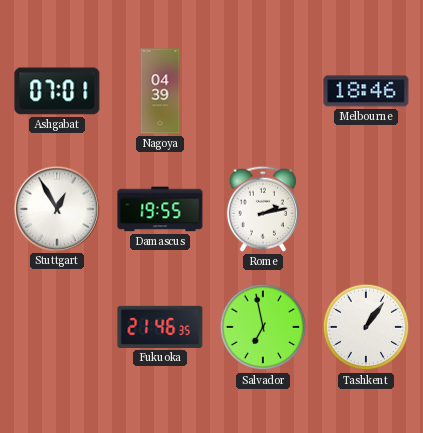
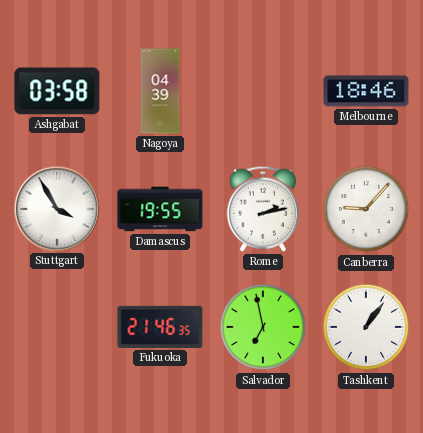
Ashgabat: 07:01 -> 03:58 (57, 91)
Stuttgart: 12:55 -> 3:55 (56, 208)
Canberra: none -> 9:07 (366, 209)
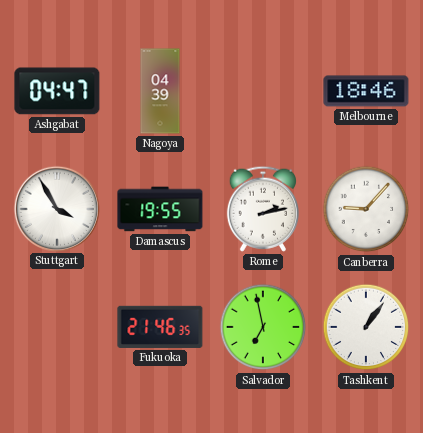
Ashgabat: 03:58 -> 04:47 (57, 91)
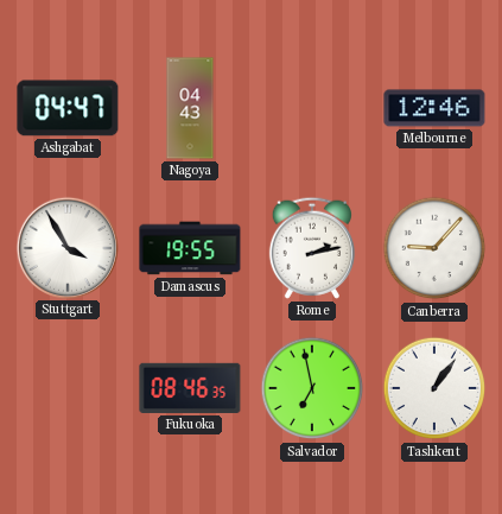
Nagoya: 04:39 -> 04:43 (190, 108)
Melbourne: 18:46 -> 12:46 (434, 108)
Fukuoka: 21:46 -> 08:46 (190, 388)
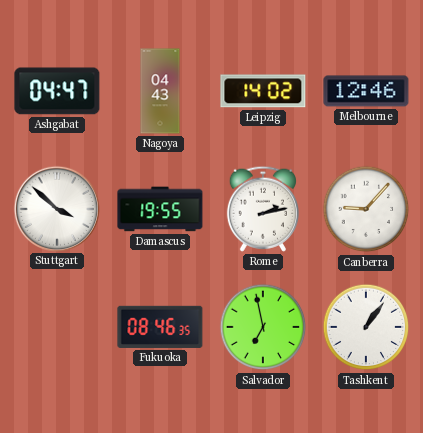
Leipzig: none -> 14:02 (263, 91)
Stuttgart: 3:55 -> 3:52 (56, 208)
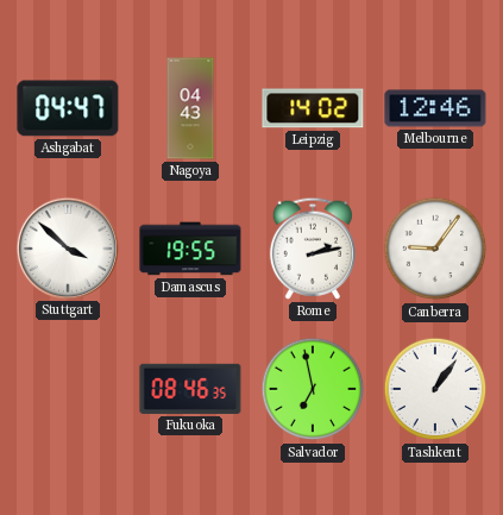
Canberra: 9:07 -> 9:06 (435, 249)
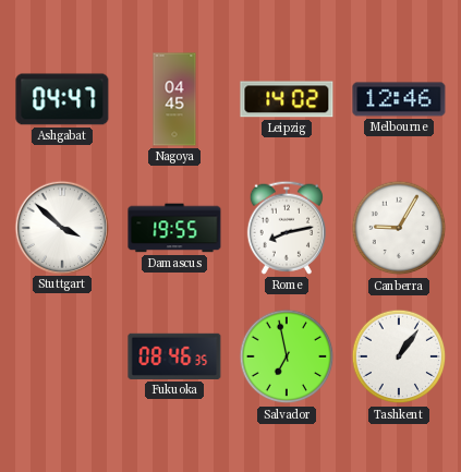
Nagoya: 04:43 -> 04:45 (174, 99)
Rome: 2:13 -> 8:13 (287, 228)
Canberra: 9:06 -> 9:05 (399, 228)
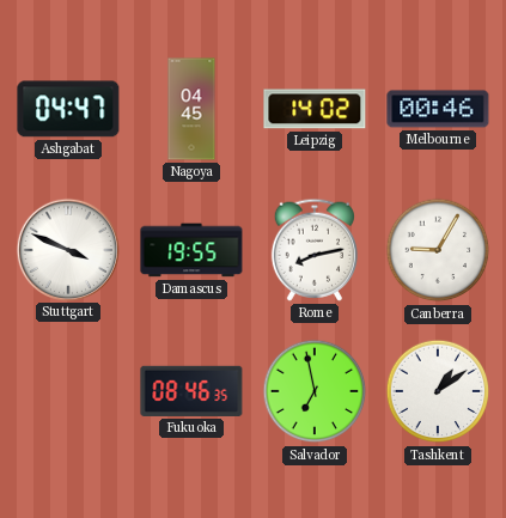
Melbourne: 12:46 -> 00:46 (438, 109)
Stuttgart: 3:52 -> 3:49 (67, 249)
Tashkent: 1:06 -> 1:09 (438, 391)
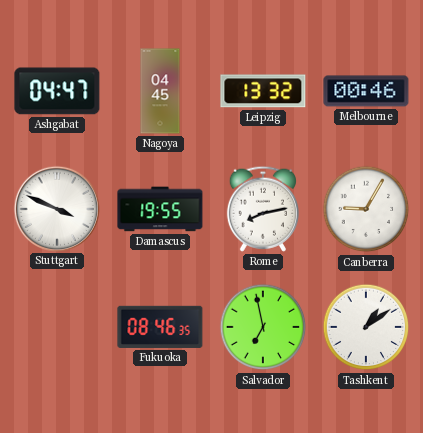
Leipzig: 14:02 -> 13:32 (263, 91)
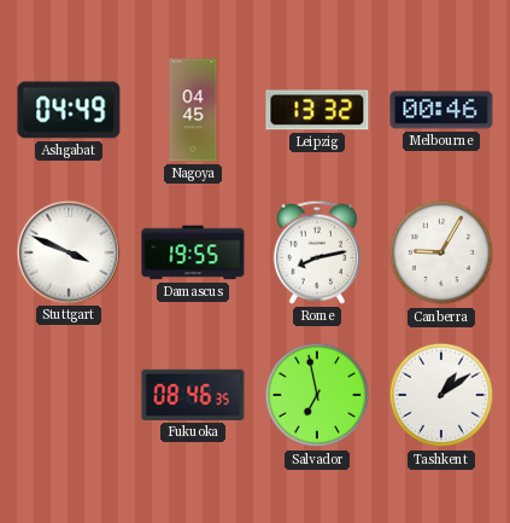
Ashgabat: 04:47 -> 04:49 (69, 110)
